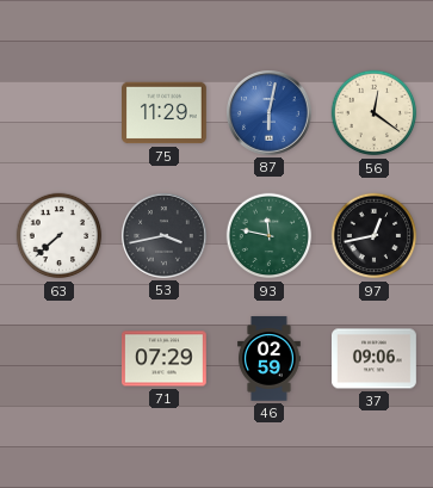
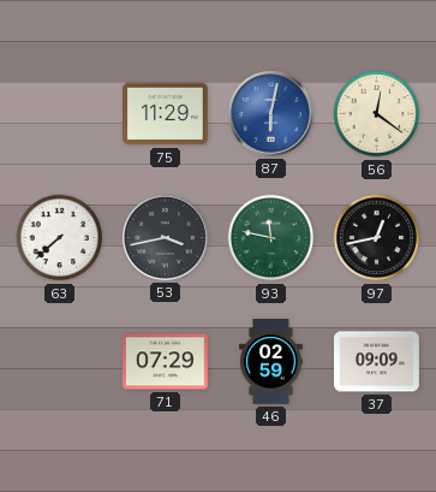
37: 09:06 -> 09:09 (377, 362)
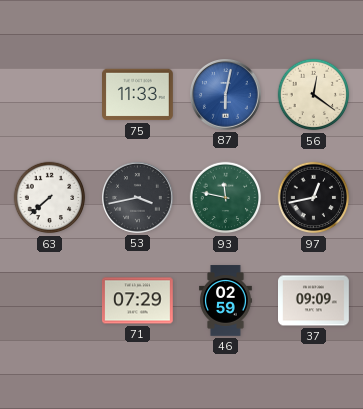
75: 11:29 -> 11:33 (138, 95)
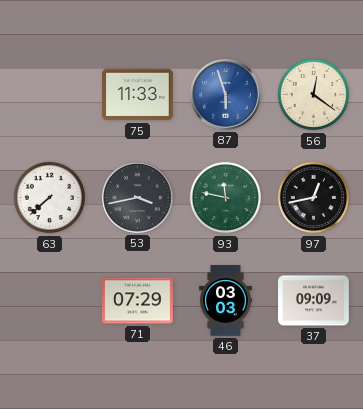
87: 6:02 -> 5:57 (226, 95)
46: 02:59 -> 03:03 (226, 301)
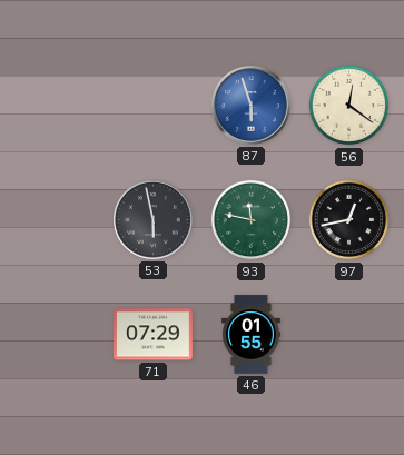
75: 11:33 -> none (138, 95)
63: 7:38 -> none (50, 198)
53: 3:43 -> 5:58 (154, 220)
46: 03:03 -> 01:55 (252, 335)
37: 09:09 -> none (314, 301)
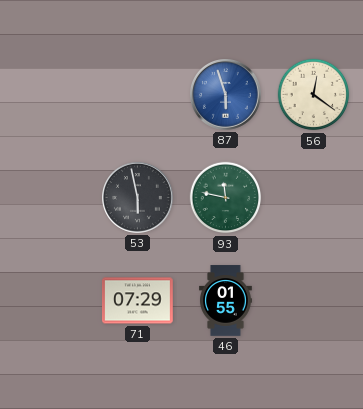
97: 12:43 -> none (349, 220)
